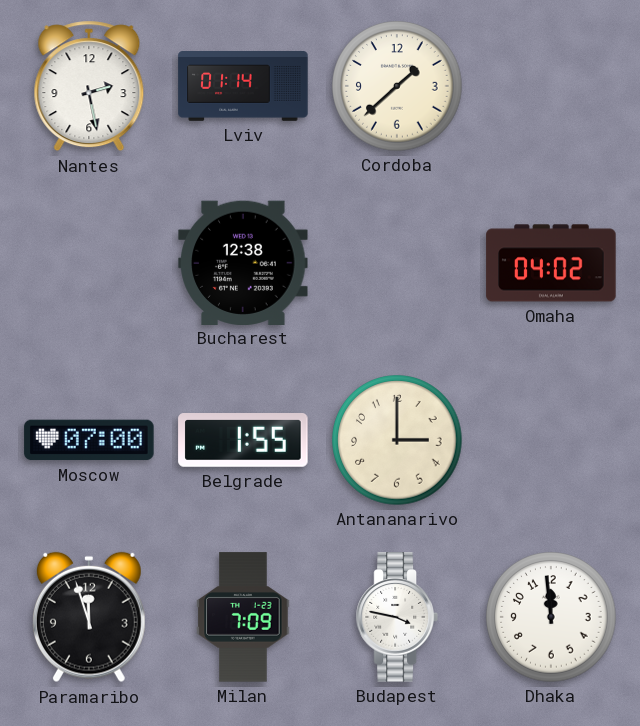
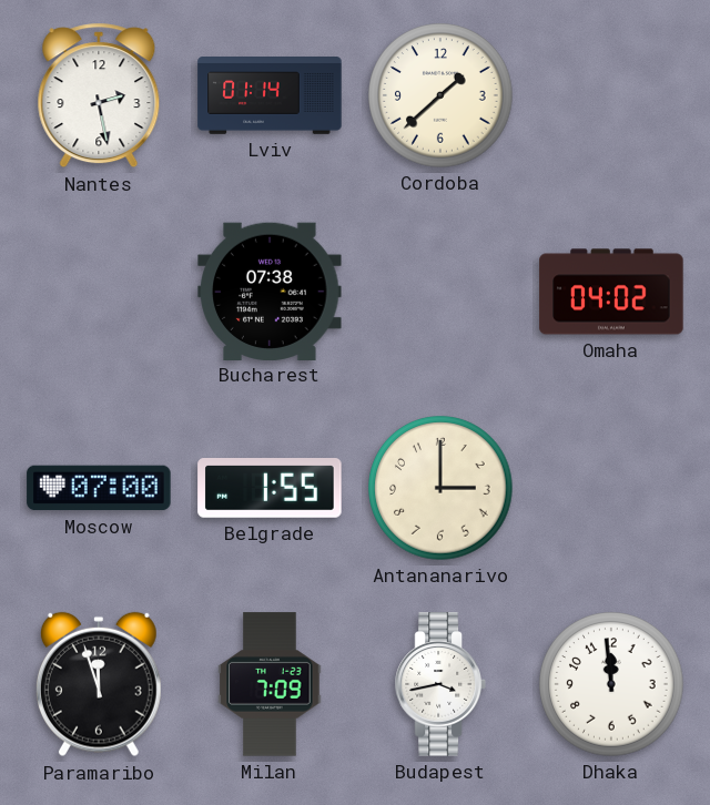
Bucharest: 12:38 -> 07:38 (270, 291)
Budapest: 3:47 -> 3:43 (440, 684)
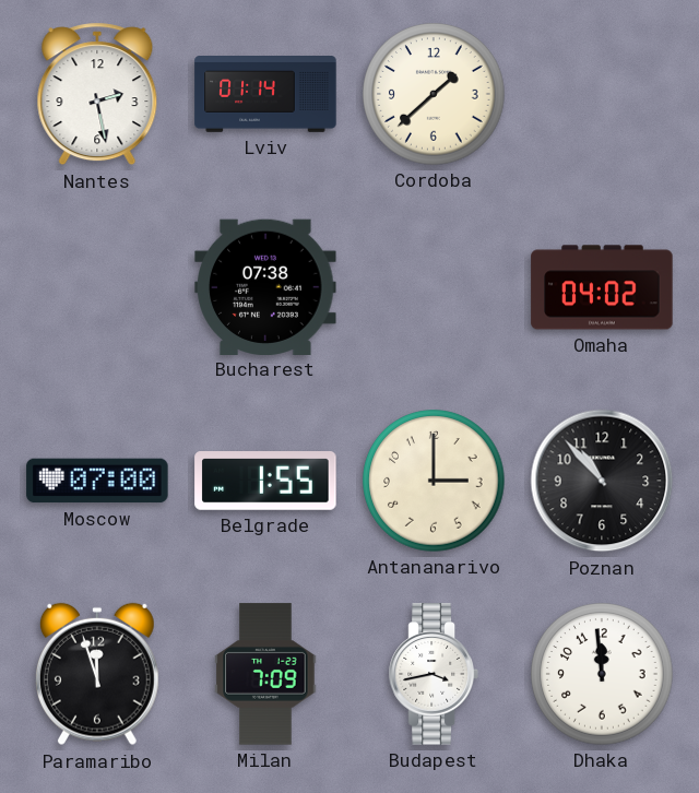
Poznan: none -> 10:53 (602, 481)
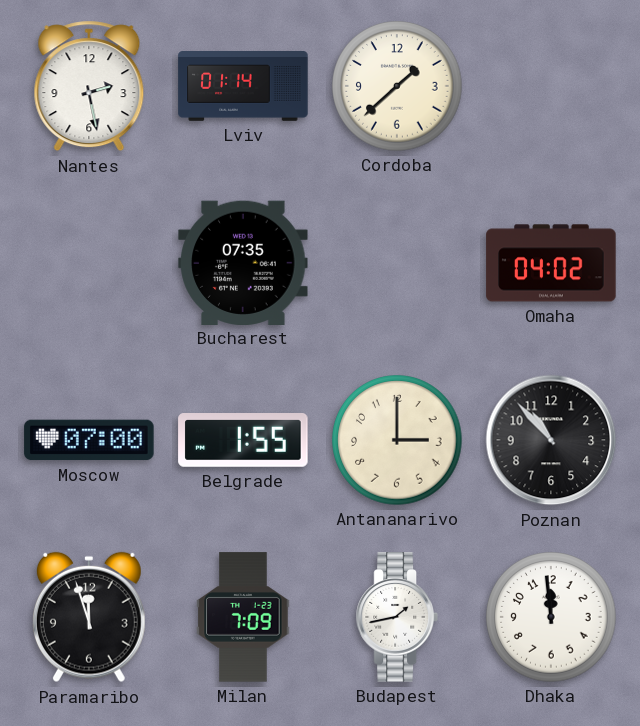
Bucharest: 07:38 -> 07:35 (243, 262)
Budapest: 3:43 -> 1:43 (397, 617)
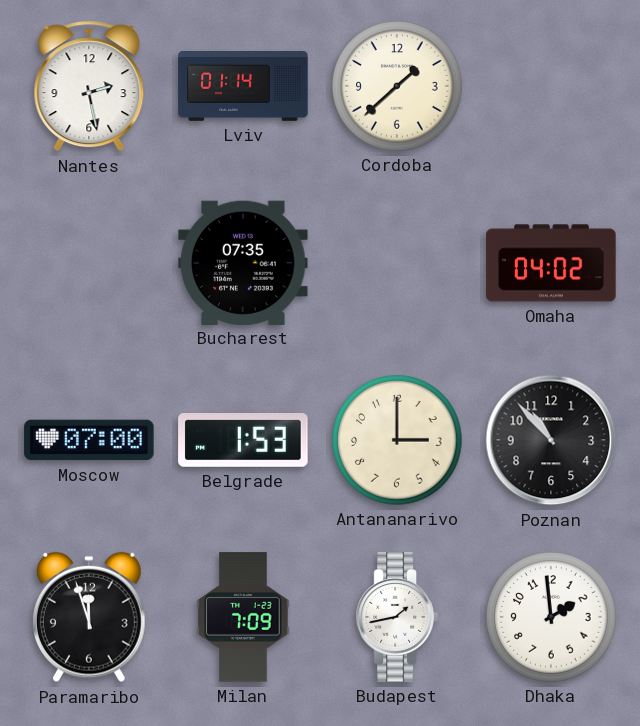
Belgrade: 1:55 -> 1:53 (243, 441)
Dhaka: 11:59 -> 1:59 (551, 617)
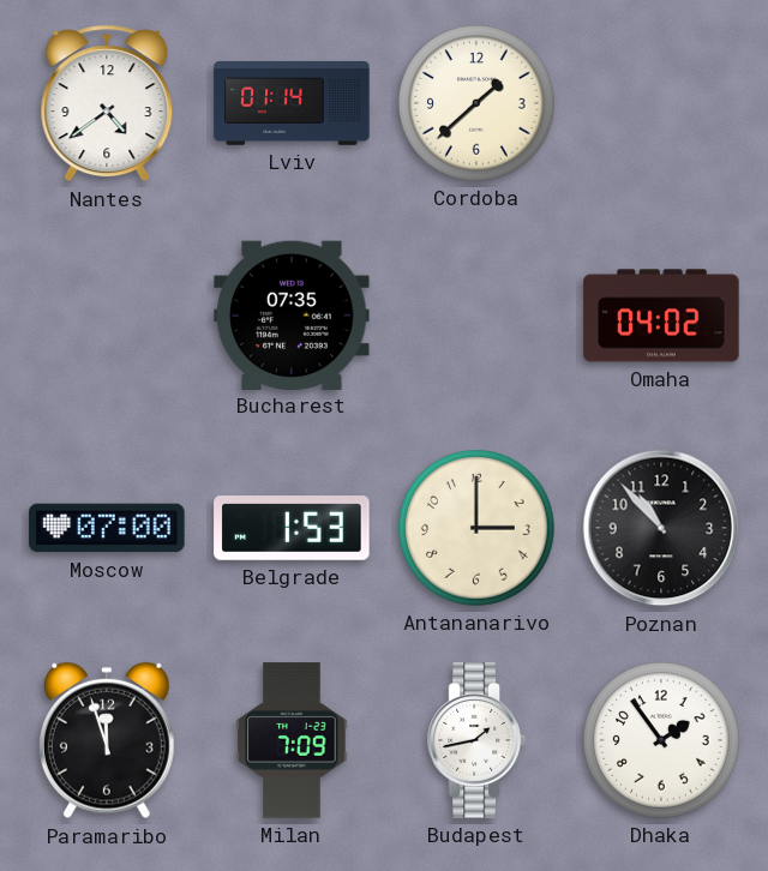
Nantes: 2:28 -> 4:39 (107, 103)
Dhaka: 1:59 -> 1:54 (661, 740)
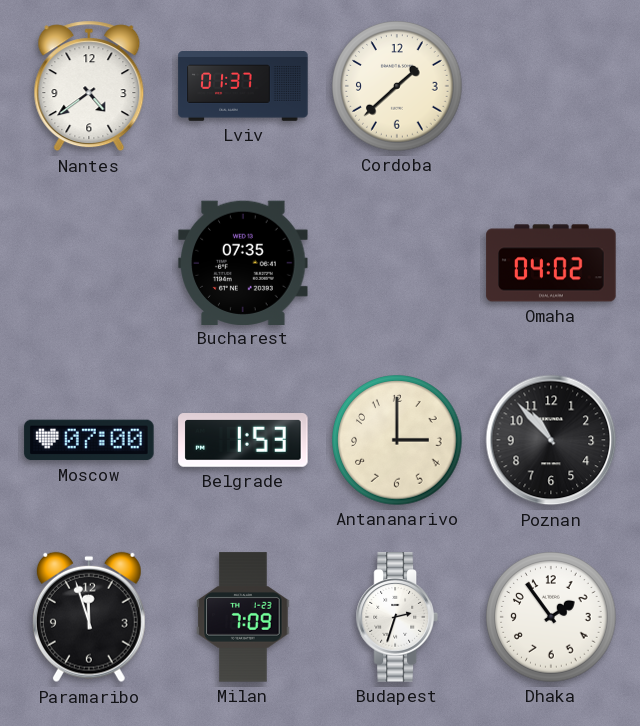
Lviv: 01:14 -> 01:37 (243, 87)
Budapest: 1:43 -> 2:33 (397, 617)
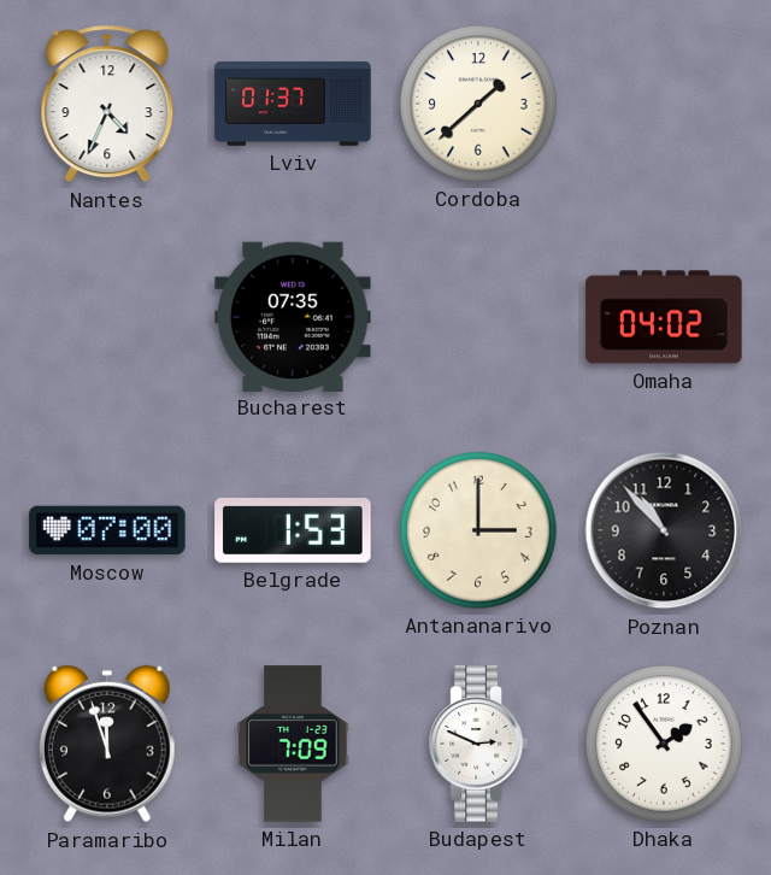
Nantes: 4:39 -> 4:34 (107, 104)
Budapest: 2:33 -> 2:49 (478, 744)
